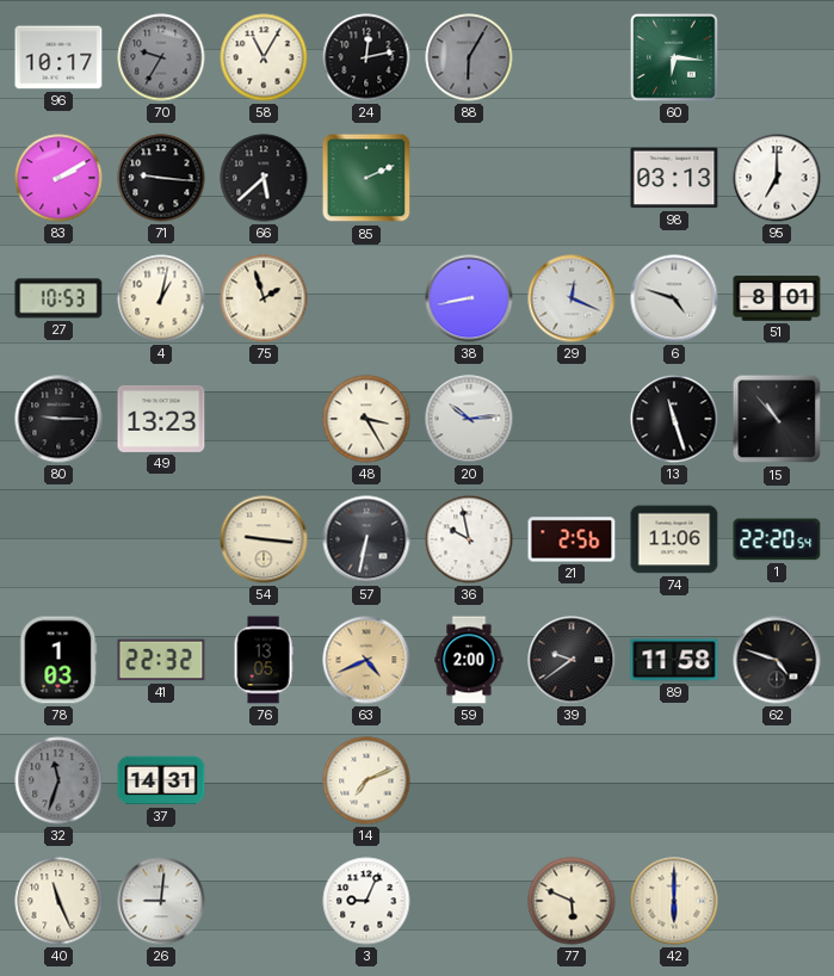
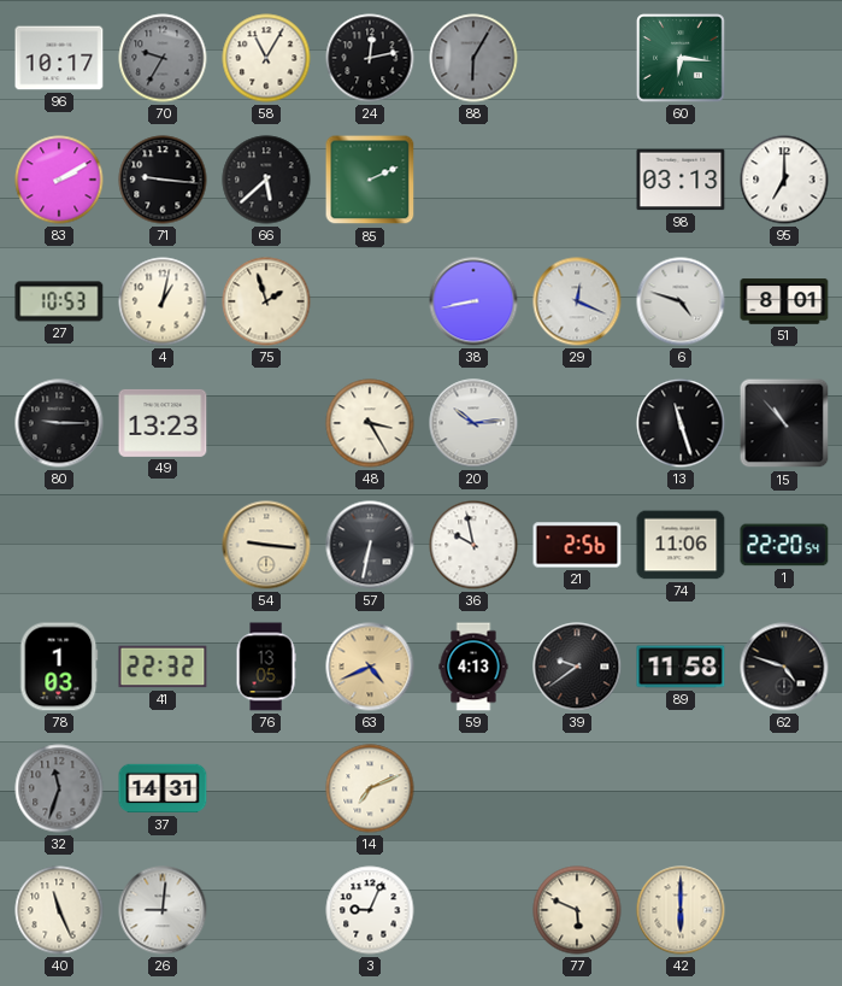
59: 2:00 -> 4:13 (473, 667)
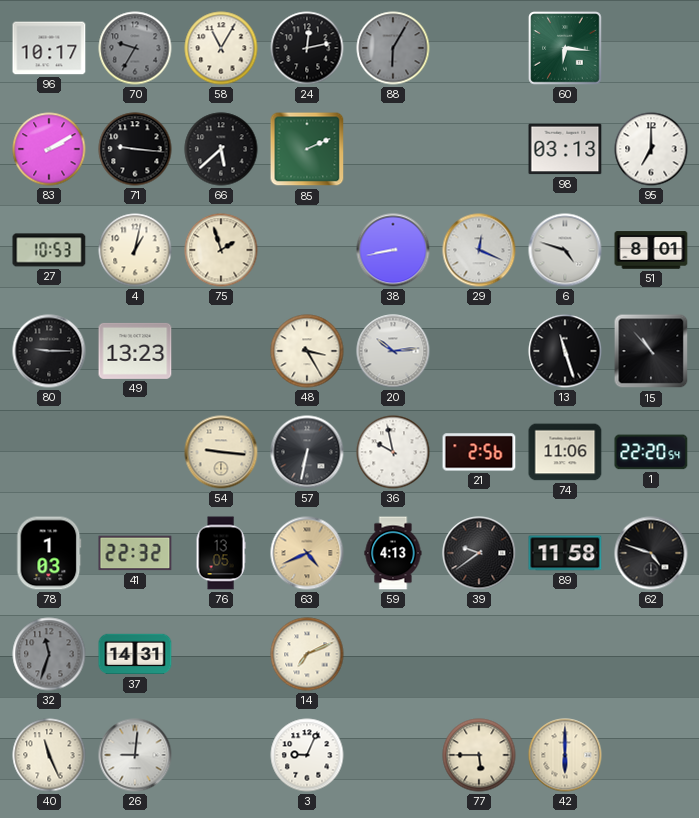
77: 5:49 -> 5:45 (479, 755)
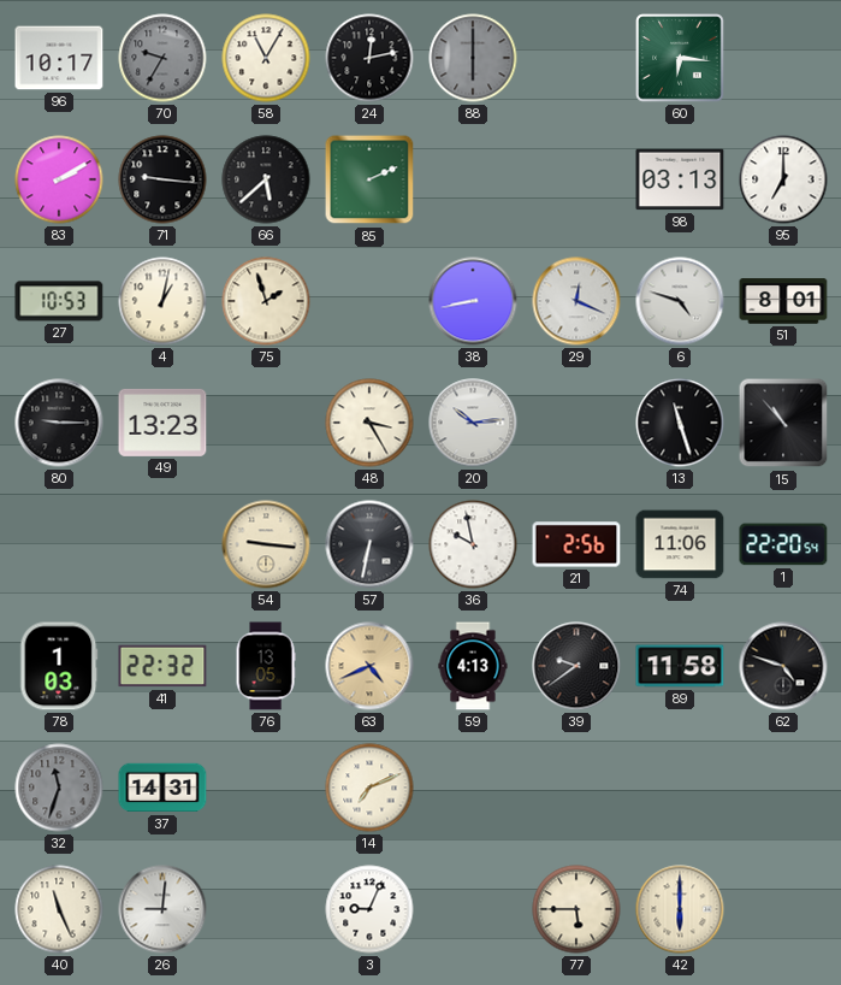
88: 6:05 -> 6:00 (473, 58)
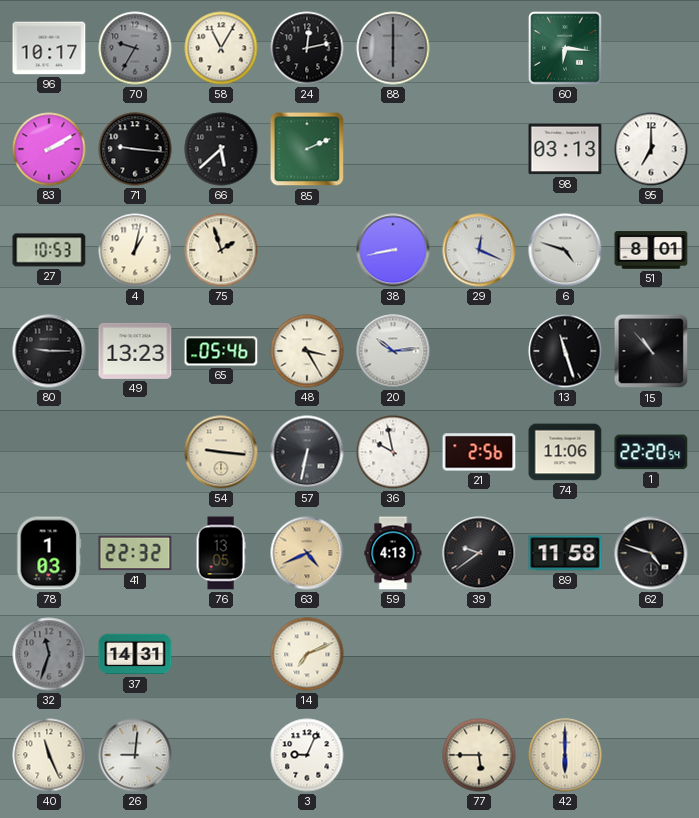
65: none -> 05:46 (221, 351)
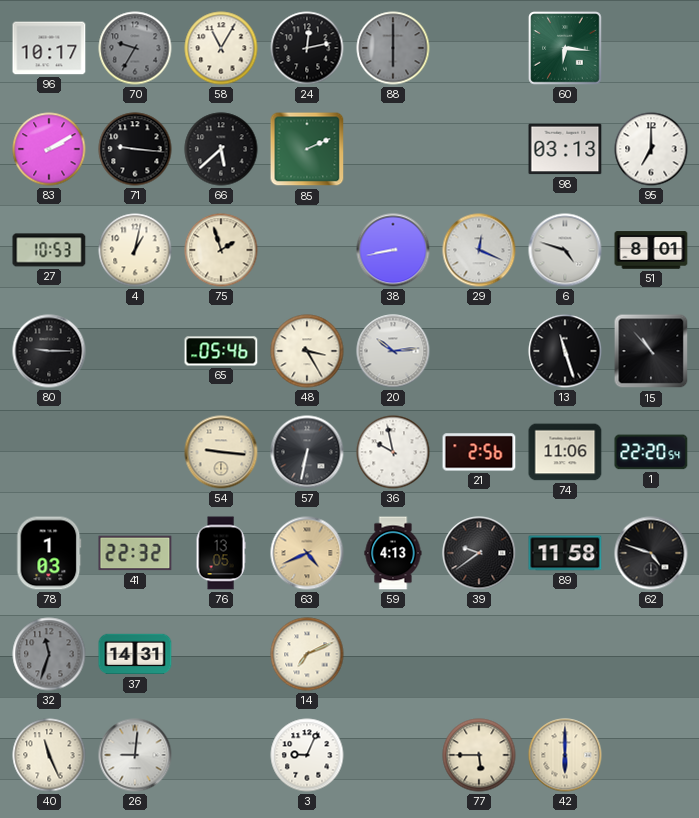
49: 13:23 -> none (135, 351)
